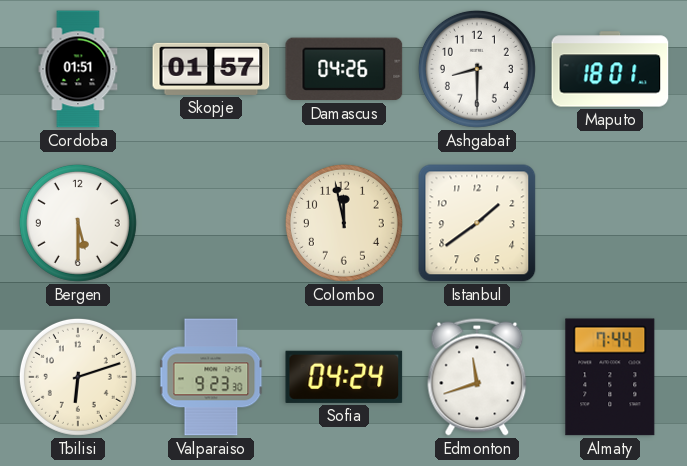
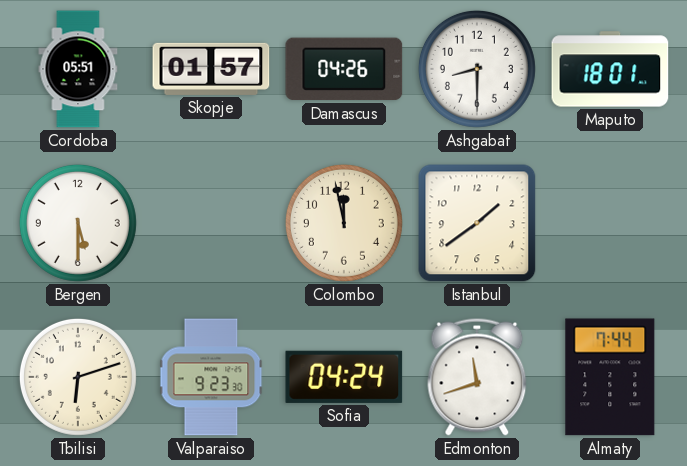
Cordoba: 01:51 -> 05:51 (78, 69)
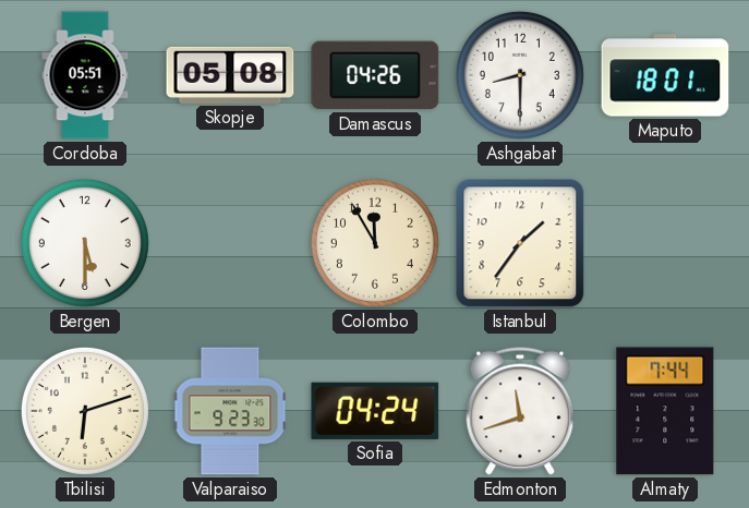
Skopje: 01:57 -> 05:08 (230, 75)
Colombo: 11:58 -> 11:55 (375, 243)
Istanbul: 1:39 -> 1:36 (520, 243)
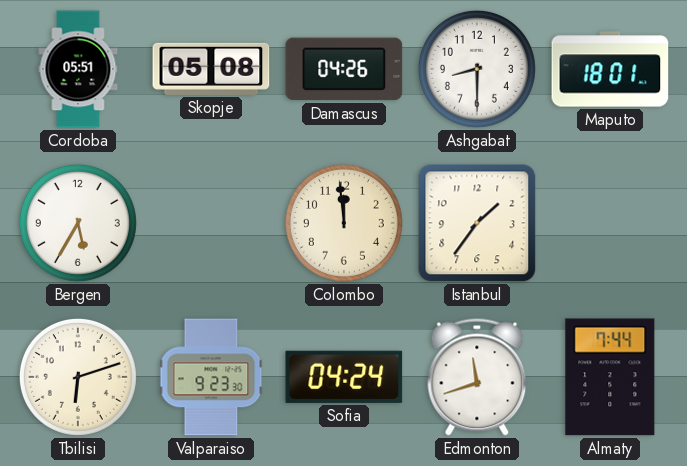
Bergen: 5:30 -> 5:35 (78, 223)
Colombo: 11:55 -> 11:59 (344, 223)
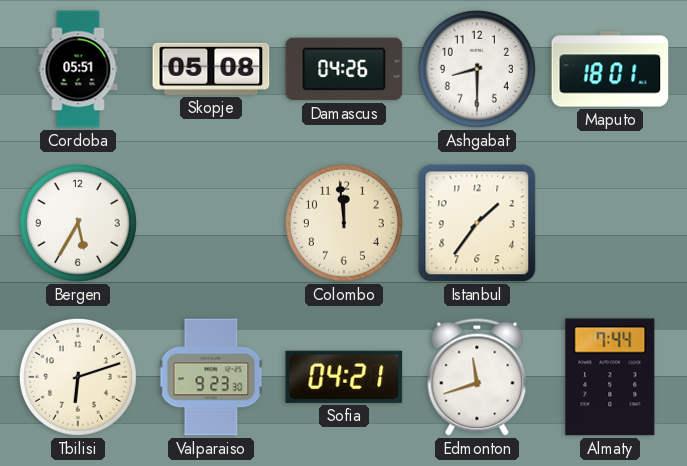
Sofia: 04:24 -> 04:21 (344, 377)
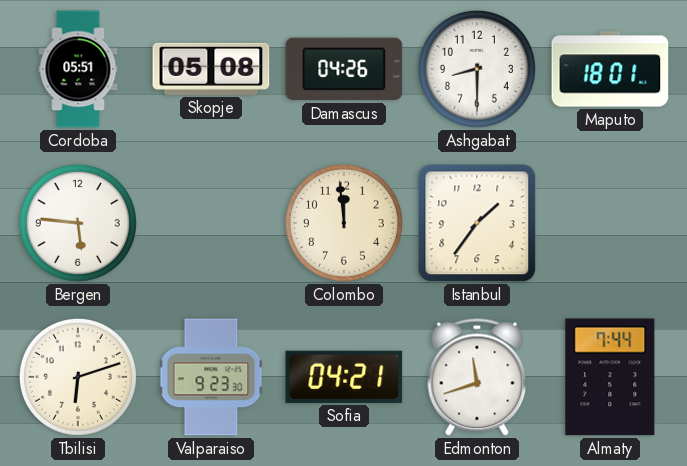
Bergen: 5:35 -> 5:46 (78, 223)
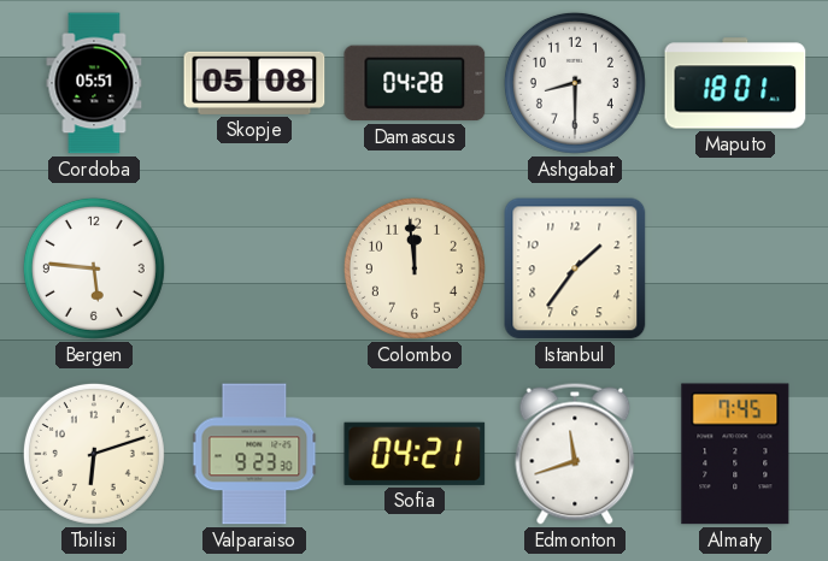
Damascus: 04:26 -> 04:28 (415, 83)
Almaty: 7:44 -> 7:45 (735, 454)
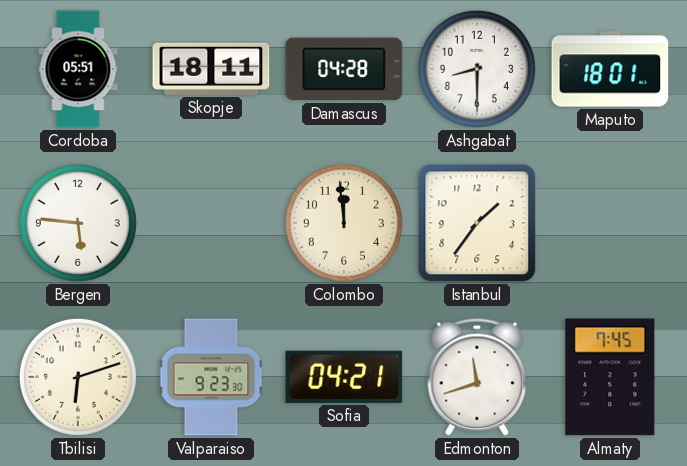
Skopje: 05:08 -> 18:11 (211, 69)
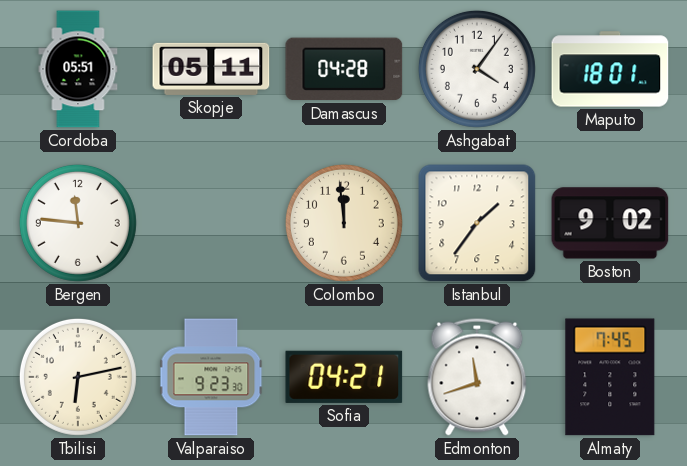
Skopje: 18:11 -> 05:11 (211, 69)
Ashgabat: 8:30 -> 4:06 (477, 69)
Bergen: 5:46 -> 11:46 (78, 223)
Boston: none -> 9:02 (610, 223)
Tbilisi: 6:12 -> 6:13 (78, 377)
